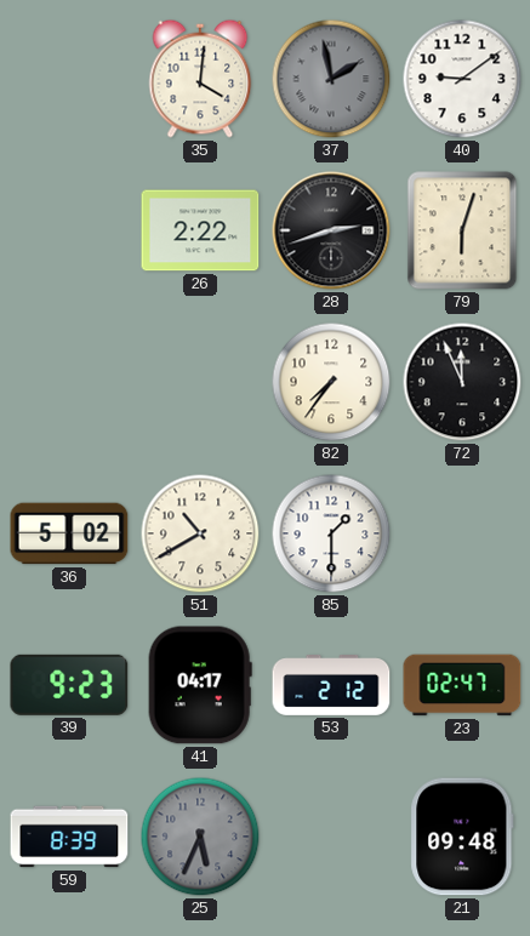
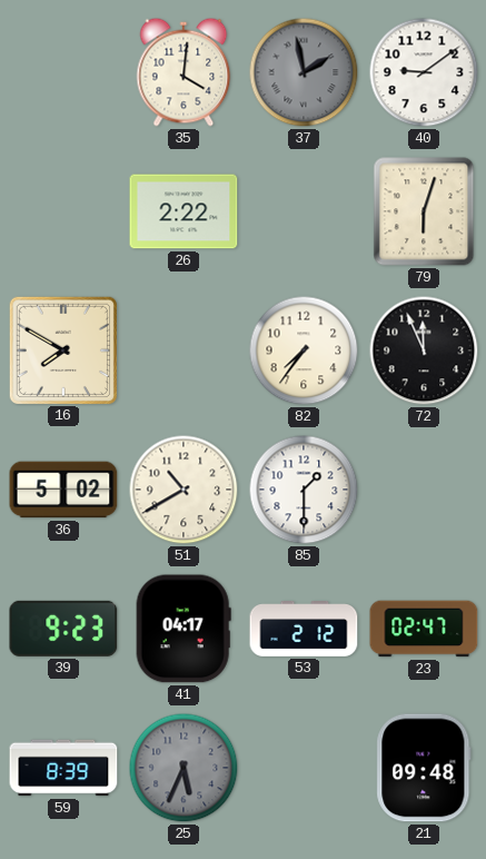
28: 2:42 -> none (331, 230)
16: none -> 7:50 (62, 349)
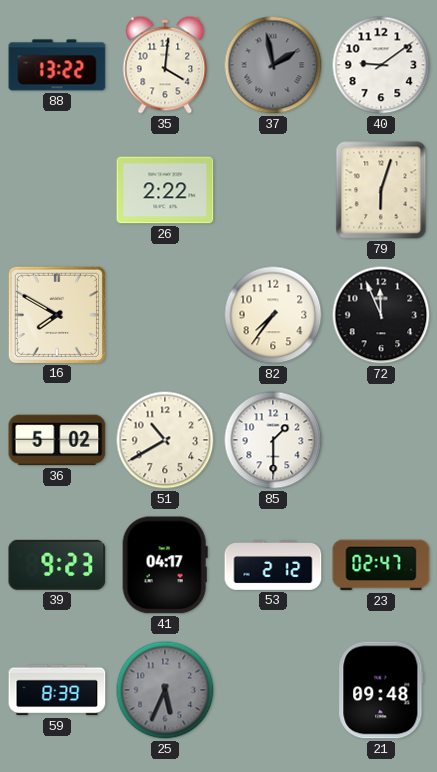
88: none -> 13:22 (57, 65)
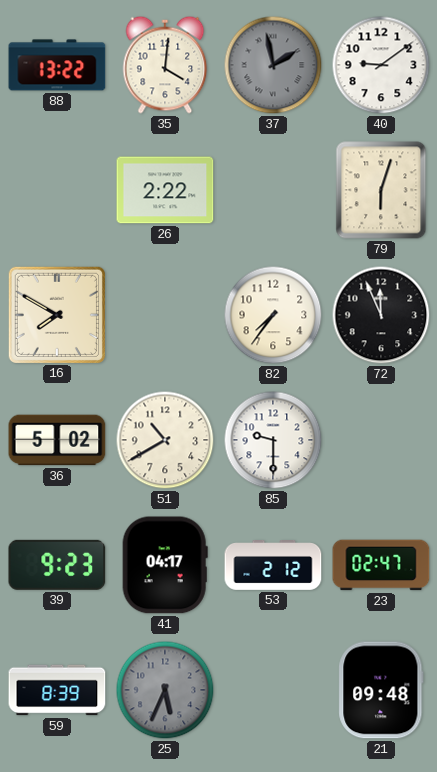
85: 1:30 -> 9:30 (273, 440)
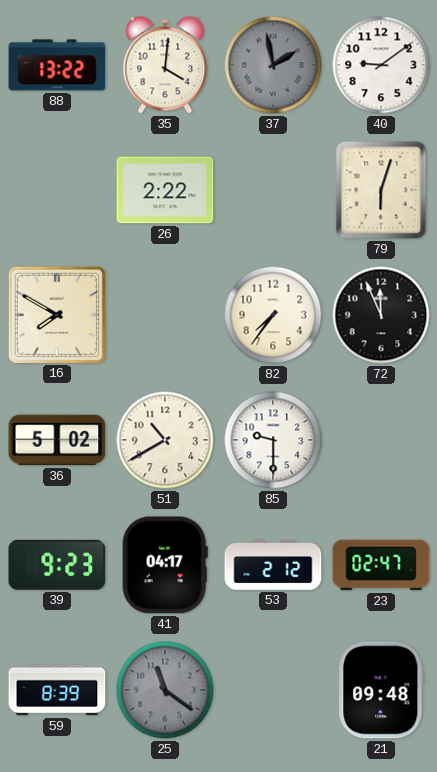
25: 5:34 -> 11:21 (165, 690)
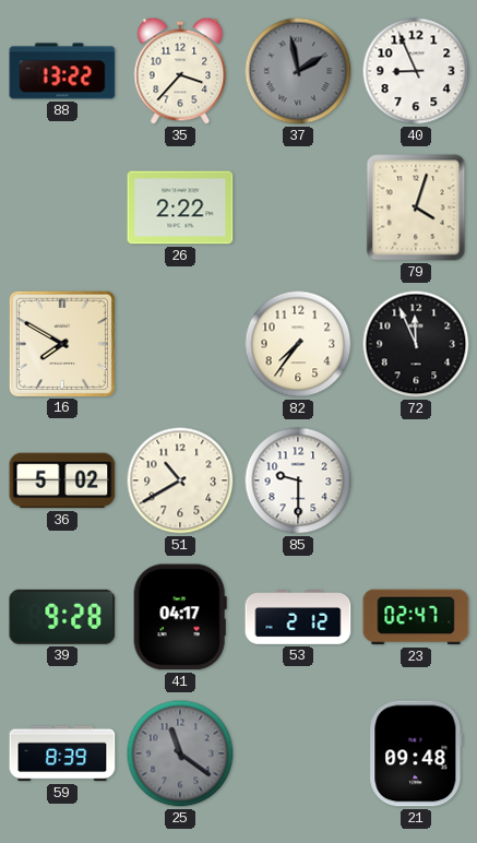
35: 4:01 -> 3:37 (180, 71)
40: 9:09 -> 8:56 (416, 71)
79: 6:03 -> 4:03 (416, 207)
39: 9:23 -> 9:28 (62, 617)
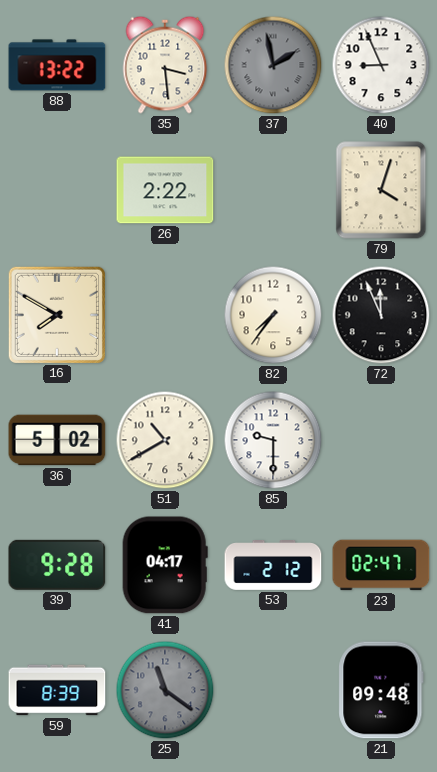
35: 3:37 -> 3:29 (165, 65)
